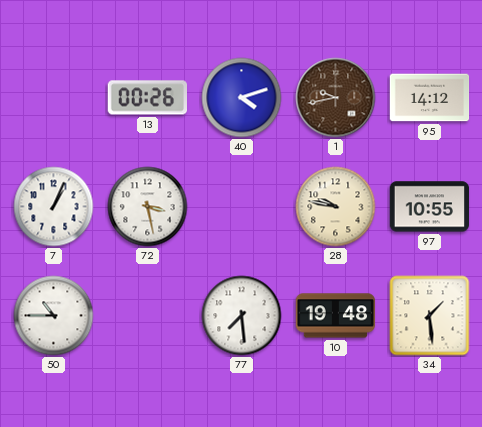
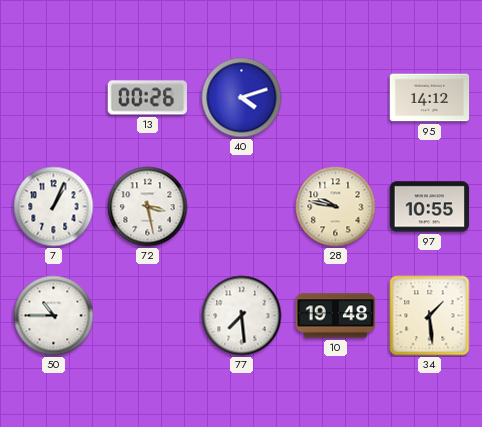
1: 9:43 -> none (336, 98)
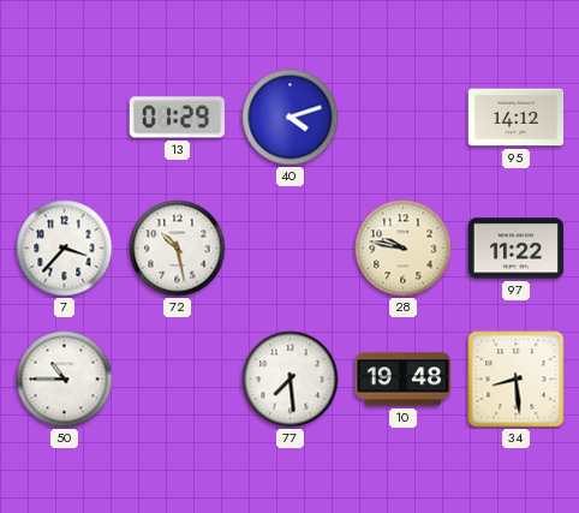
13: 00:26 -> 01:29 (177, 118)
7: 1:04 -> 3:37 (65, 249)
72: 3:28 -> 10:28 (178, 249)
97: 10:55 -> 11:22 (517, 249)
34: 1:29 -> 8:29 (517, 380)
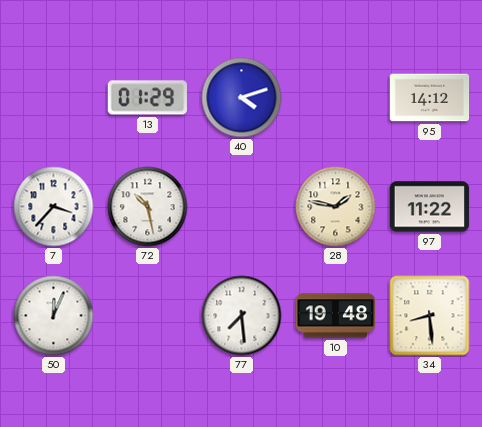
28: 9:47 -> 1:47 (336, 207)
50: 10:45 -> 12:04 (54, 316)
